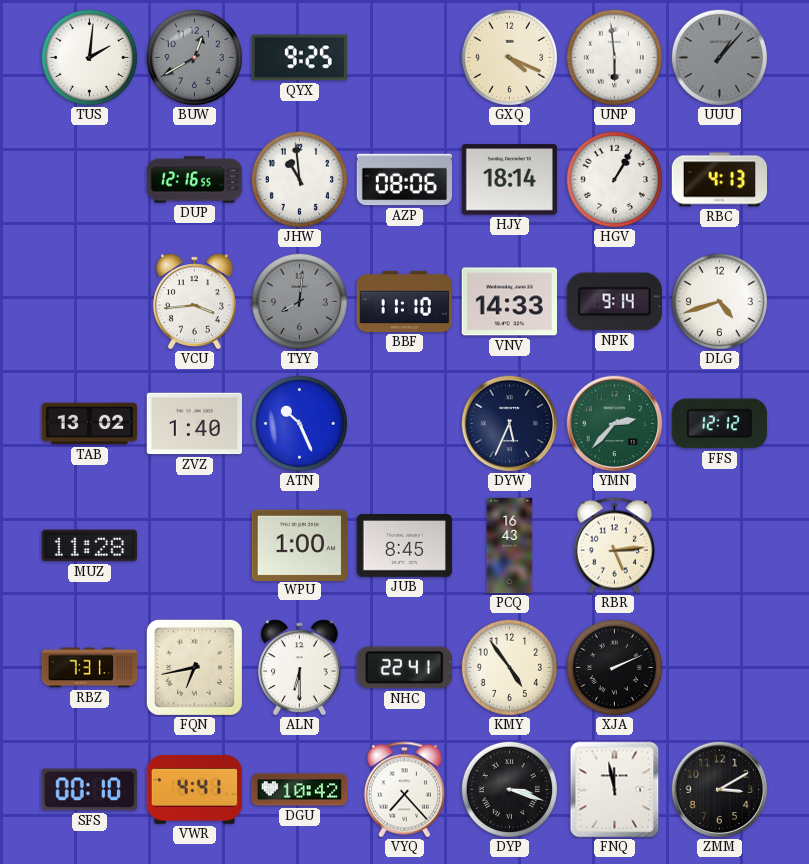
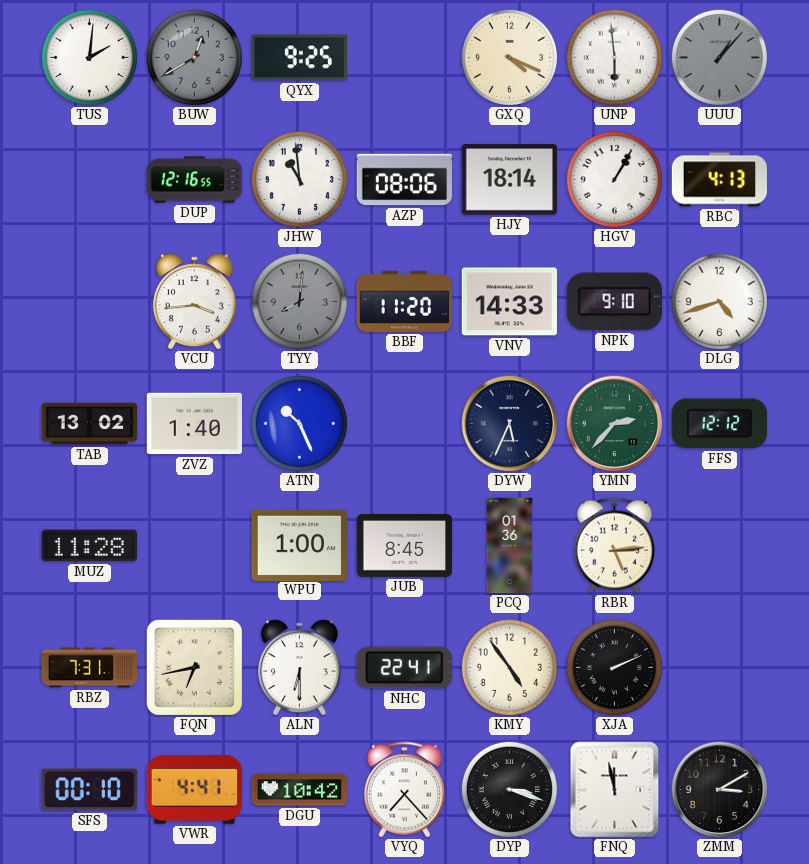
BBF: 11:10 -> 11:20 (405, 301)
NPK: 9:14 -> 9:10 (614, 302)
PCQ: 16:43 -> 01:36 (510, 546)
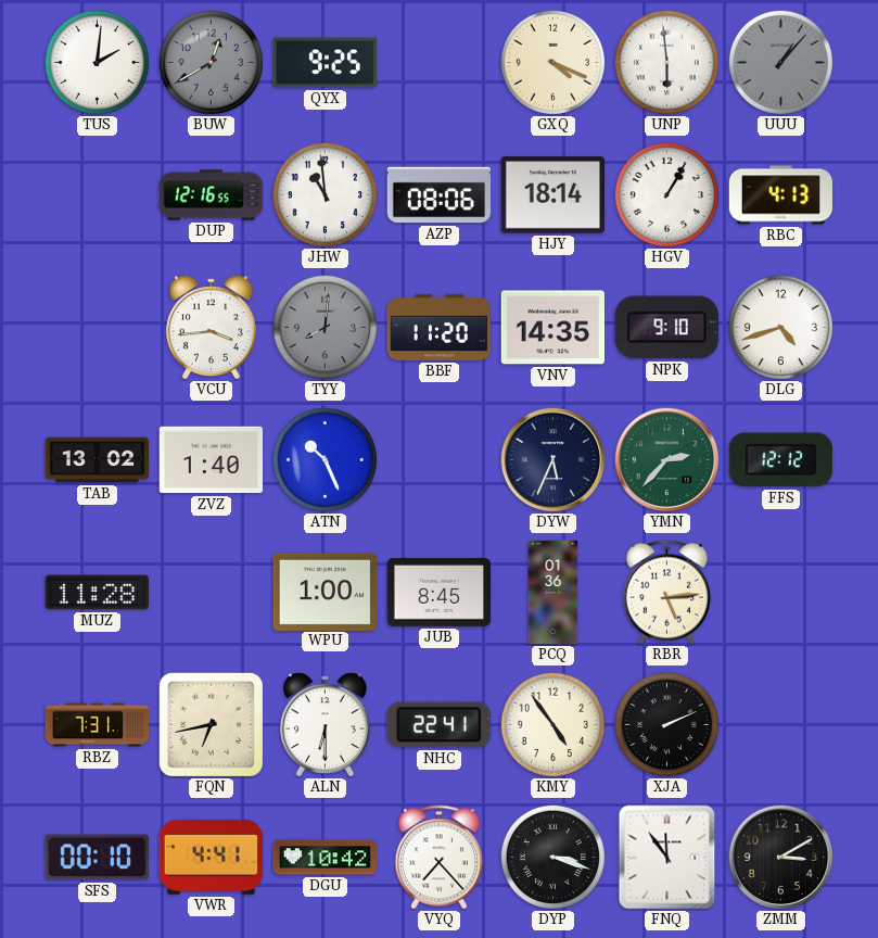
VNV: 14:33 -> 14:35 (552, 328)
FNQ: 11:58 -> 11:54 (667, 858)
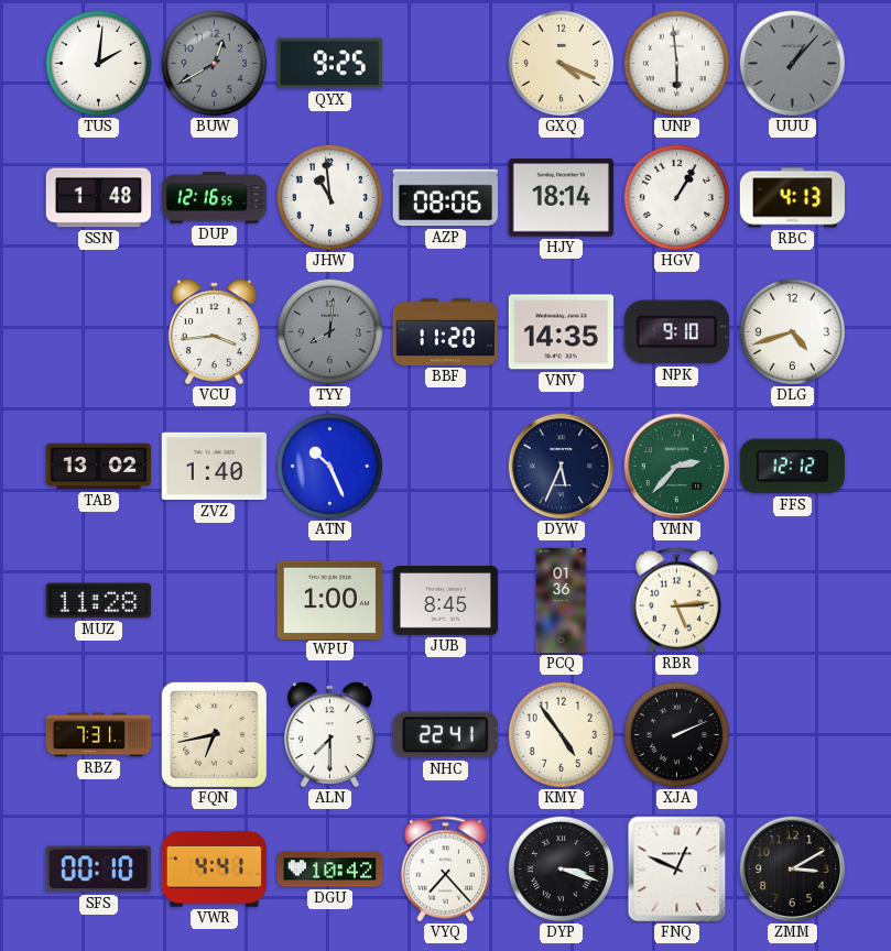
SSN: none -> 1:48 (99, 198)
ALN: 6:30 -> 7:30 (329, 735)
FNQ: 11:54 -> 12:49 (677, 870)
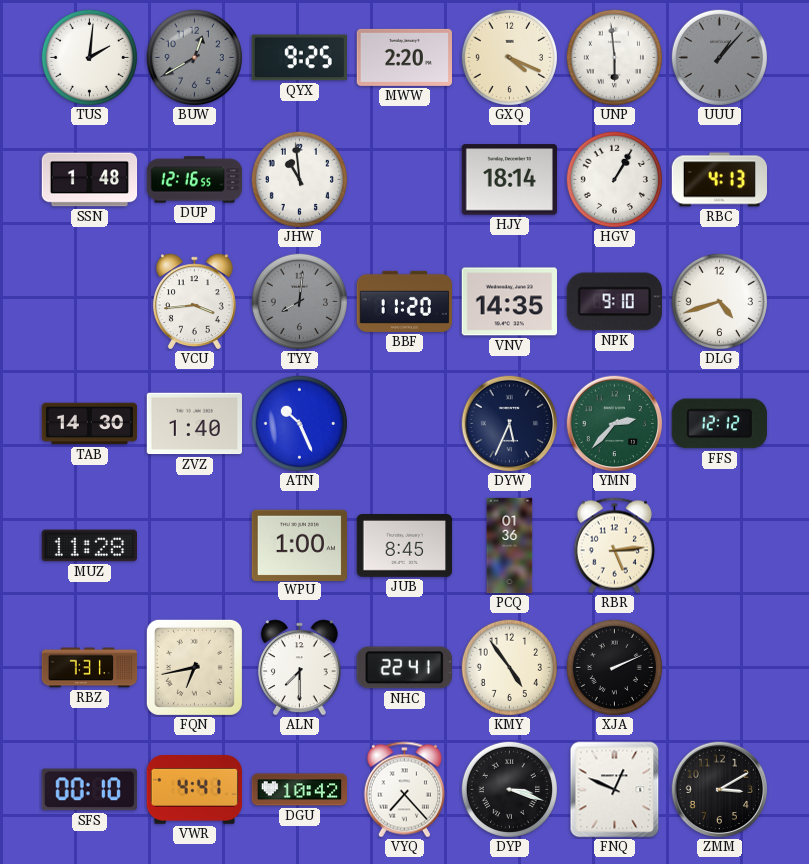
MWW: none -> 2:20 (404, 57)
AZP: 08:06 -> none (446, 198)
TAB: 13:02 -> 14:30 (90, 424)
